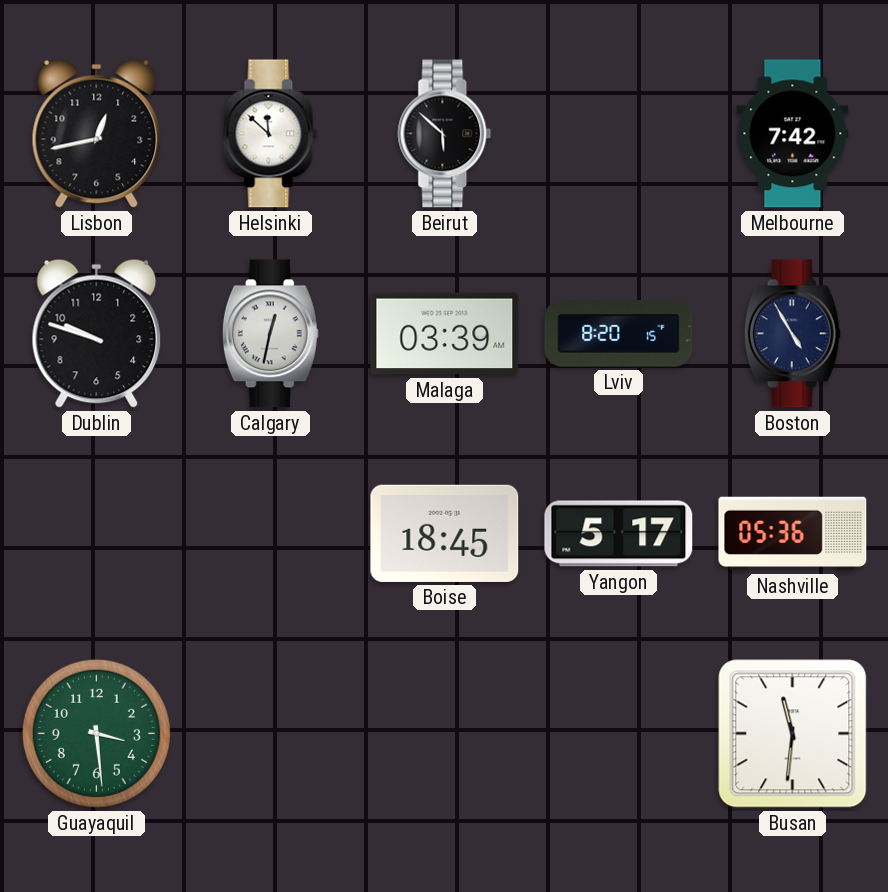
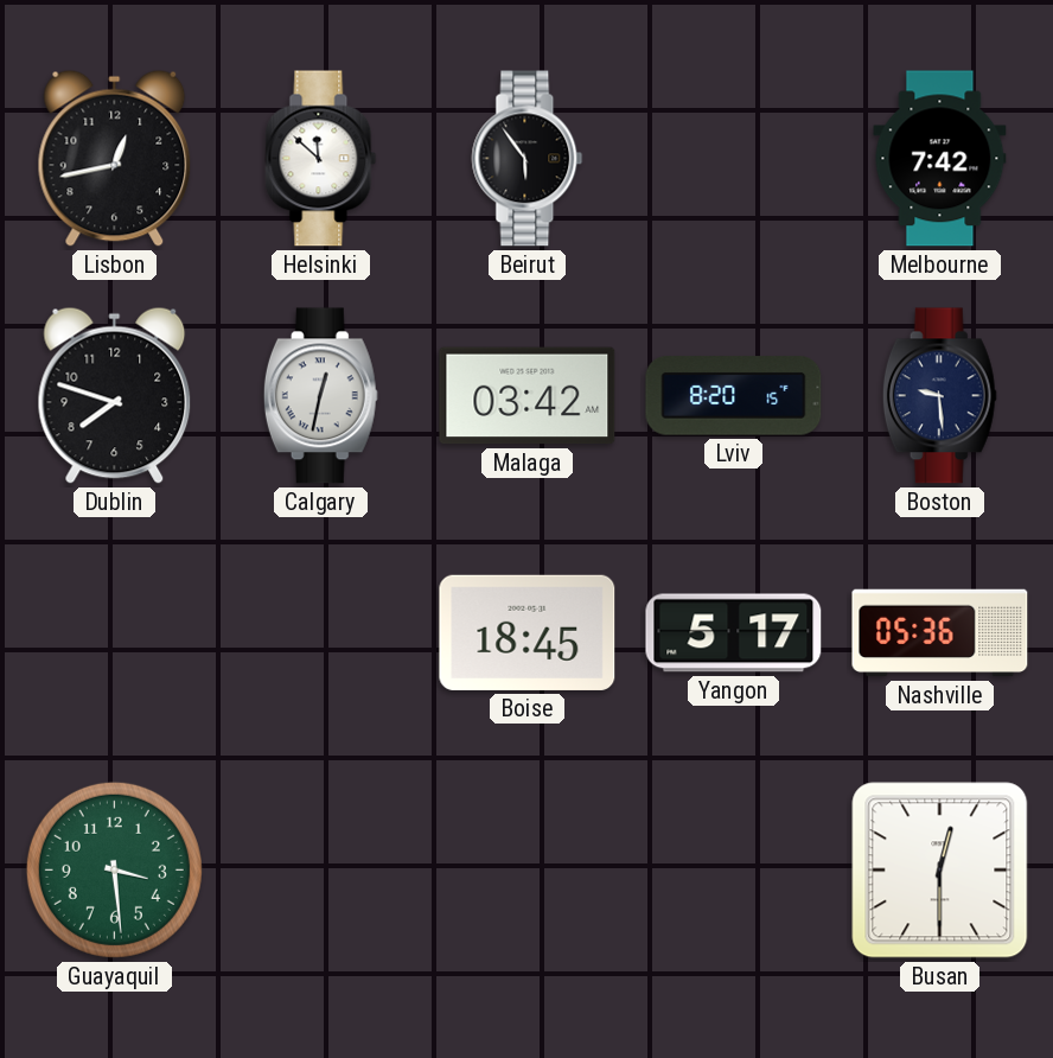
Beirut: 5:52 -> 5:54 (528, 159)
Dublin: 9:48 -> 7:48 (115, 395)
Malaga: 03:39 -> 03:42 (528, 396)
Boston: 4:55 -> 9:29 (939, 396)
Busan: 11:31 -> 12:30 (940, 871)
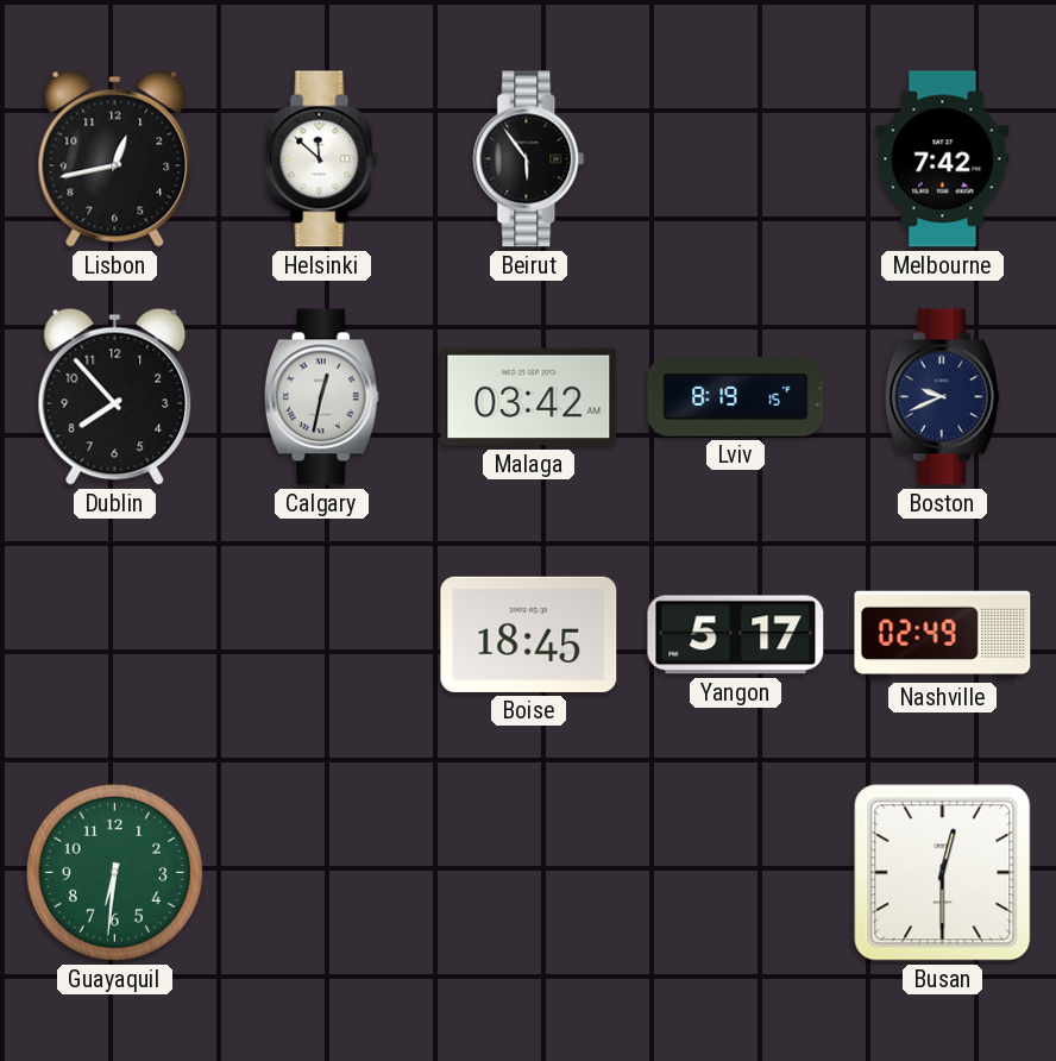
Dublin: 7:48 -> 7:53 (115, 396)
Lviv: 8:20 -> 8:19 (736, 397)
Boston: 9:29 -> 9:41 (942, 397)
Nashville: 05:36 -> 02:49 (943, 635)
Guayaquil: 3:29 -> 6:31 (114, 872)
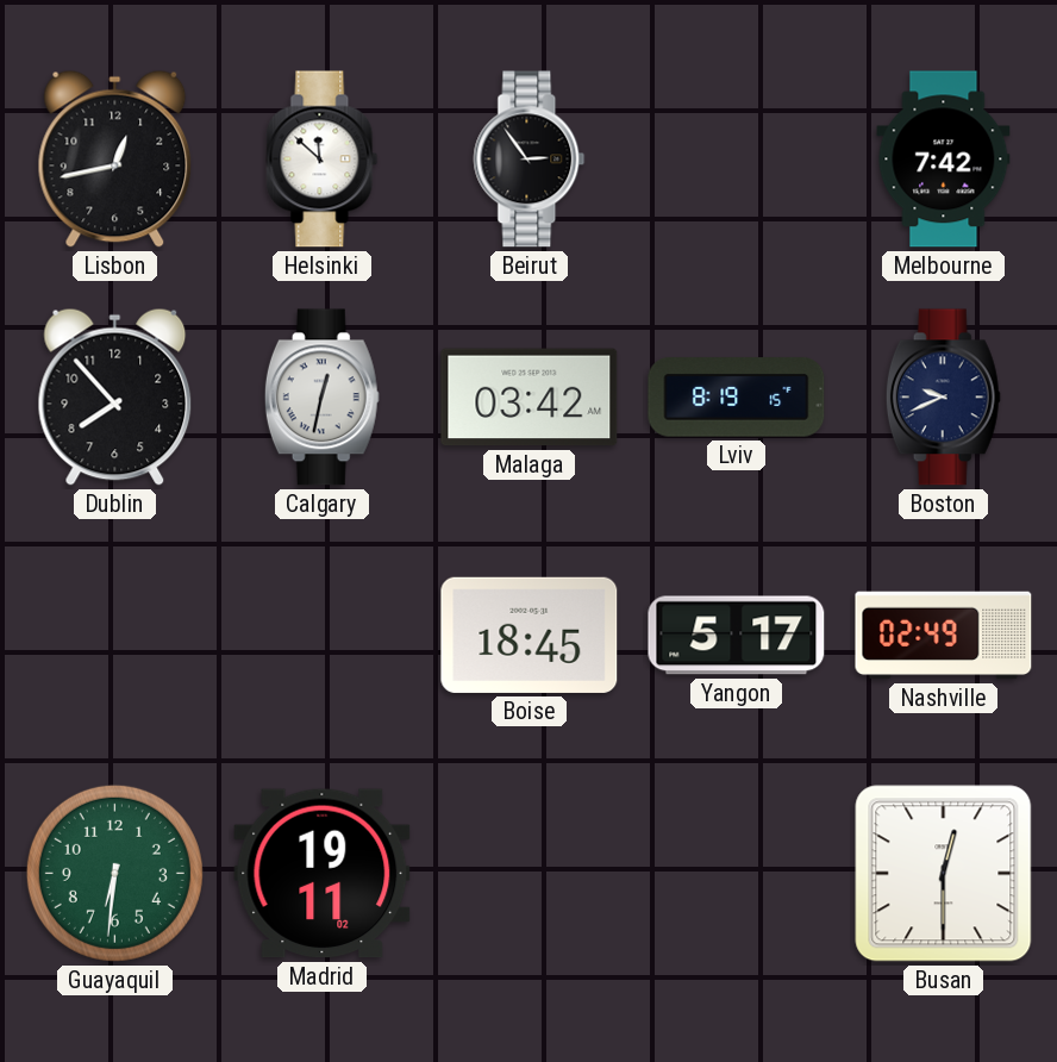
Beirut: 5:54 -> 2:54 (530, 160)
Madrid: none -> 19:11 (323, 874)
